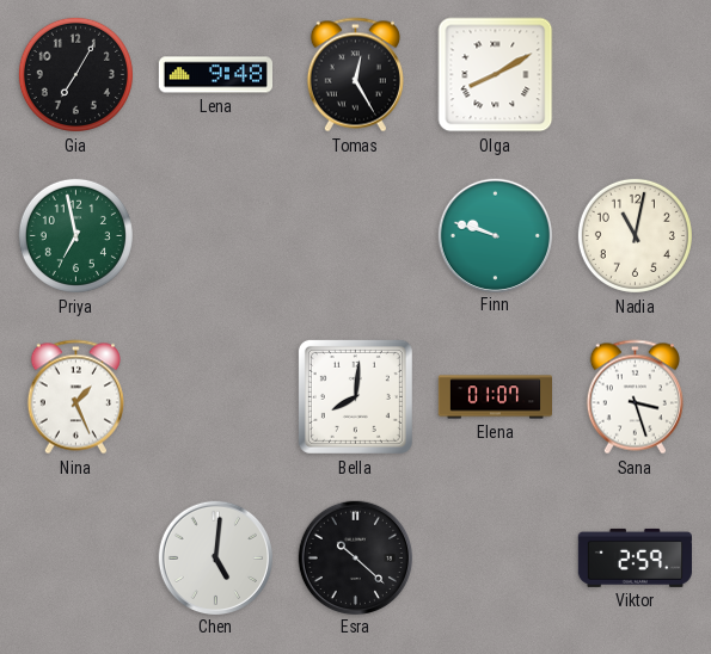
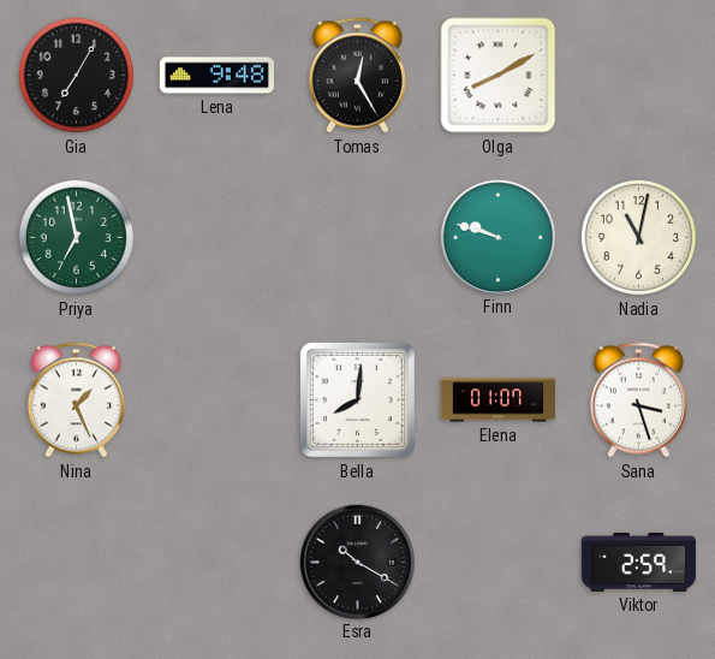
Chen: 5:01 -> none (215, 557)
Esra: 10:22 -> 10:20 (357, 562)
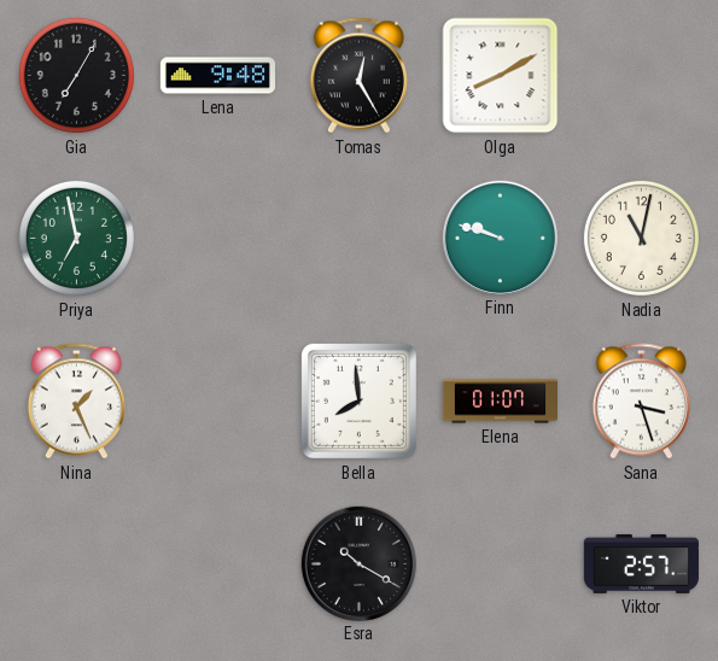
Bella: 8:01 -> 7:59 (358, 400)
Viktor: 2:59 -> 2:57 (641, 563)
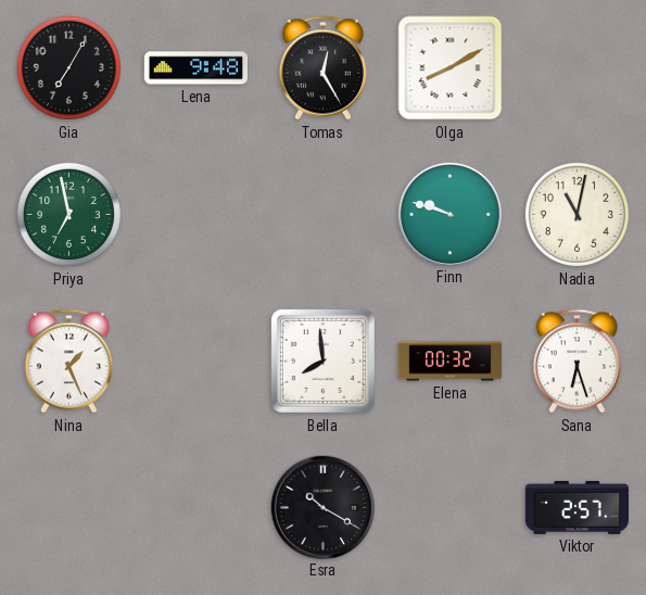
Elena: 01:07 -> 00:32 (449, 362)
Sana: 3:27 -> 6:27 (577, 362)
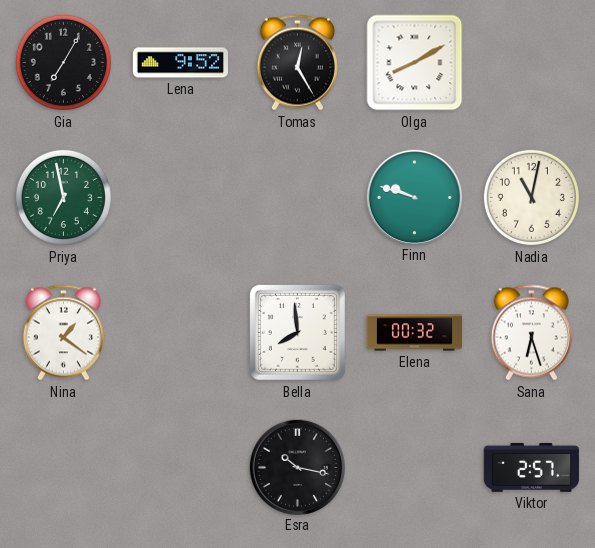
Lena: 9:48 -> 9:52 (180, 63)
Nina: 1:26 -> 1:21 (63, 333)
Esra: 10:20 -> 10:17 (297, 467)
